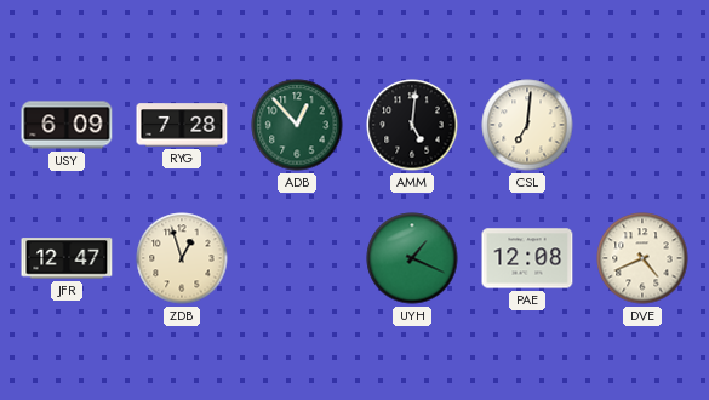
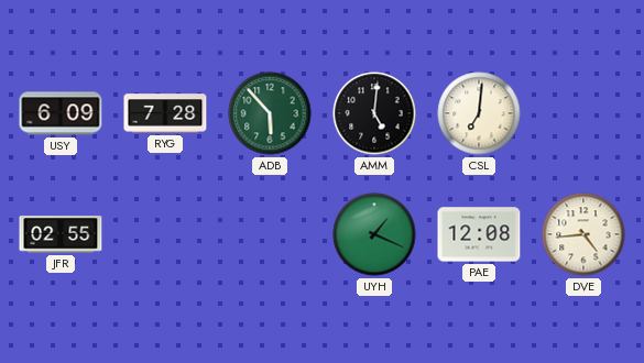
ADB: 12:53 -> 5:53 (270, 113)
JFR: 12:47 -> 02:55 (61, 234)
ZDB: 12:57 -> none (182, 258)
DVE: 4:41 -> 4:44 (583, 234)
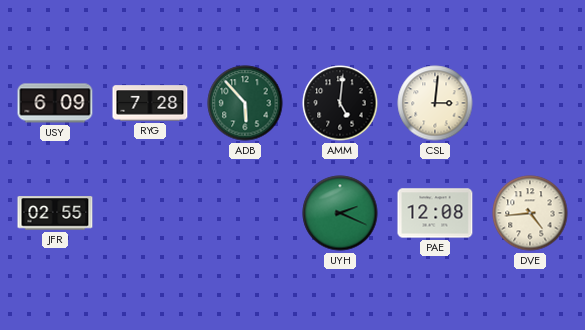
CSL: 7:01 -> 3:01 (435, 103)
UYH: 1:19 -> 2:19 (340, 213)
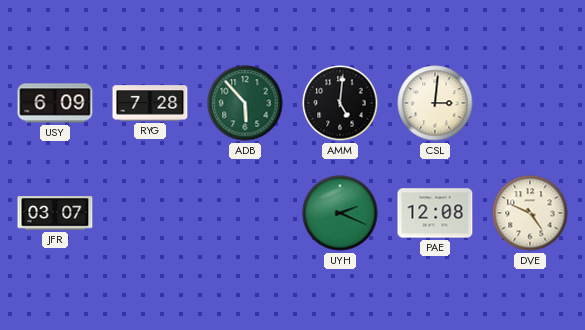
JFR: 02:55 -> 03:07 (55, 213)
DVE: 4:44 -> 4:49 (530, 213)
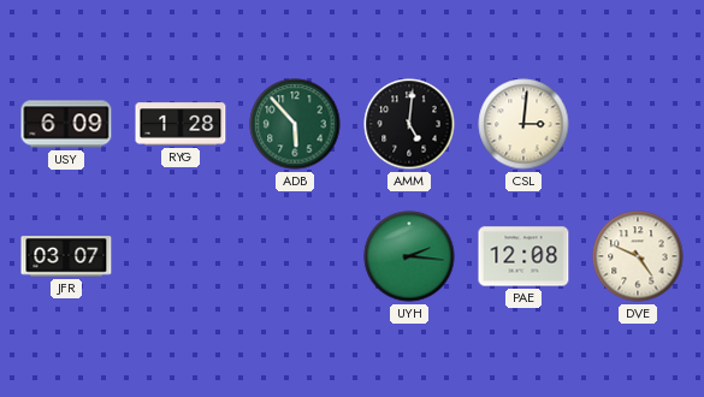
RYG: 7:28 -> 1:28 (181, 124)
UYH: 2:19 -> 2:16 (409, 256)
